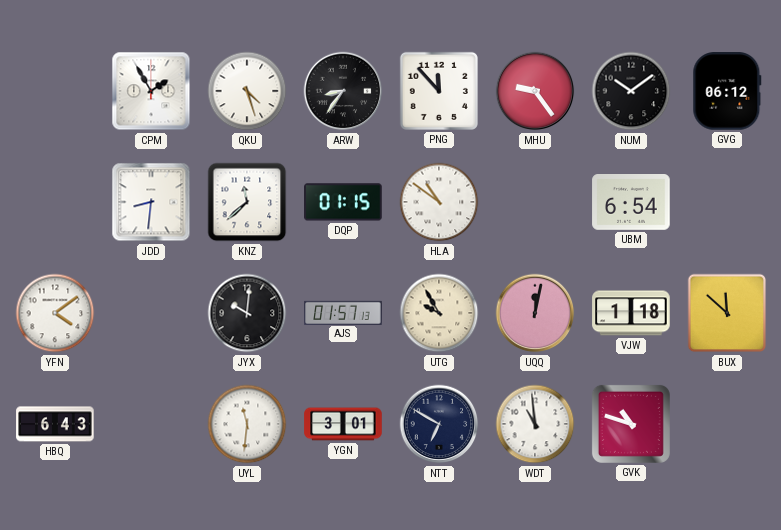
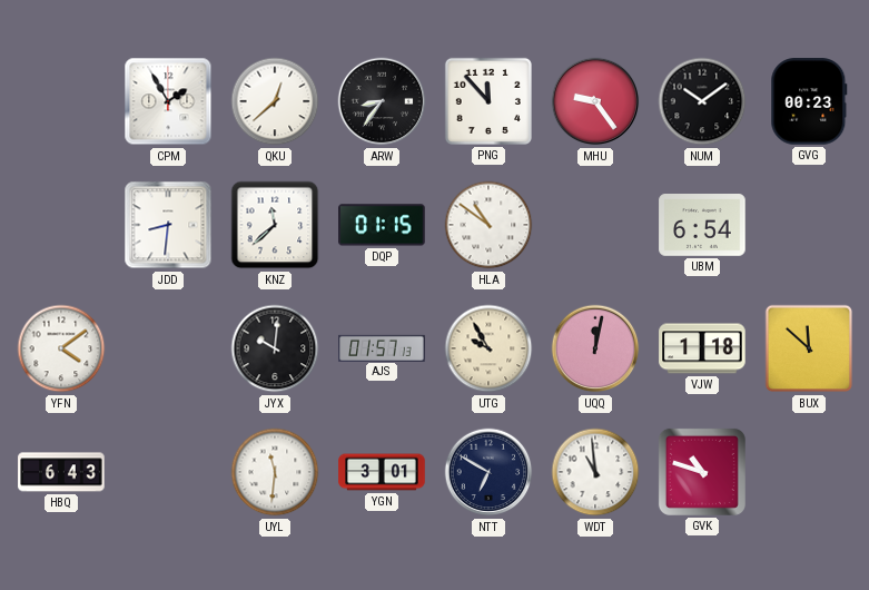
QKU: 4:27 -> 12:38 (275, 101)
GVG: 06:12 -> 00:23 (809, 101)
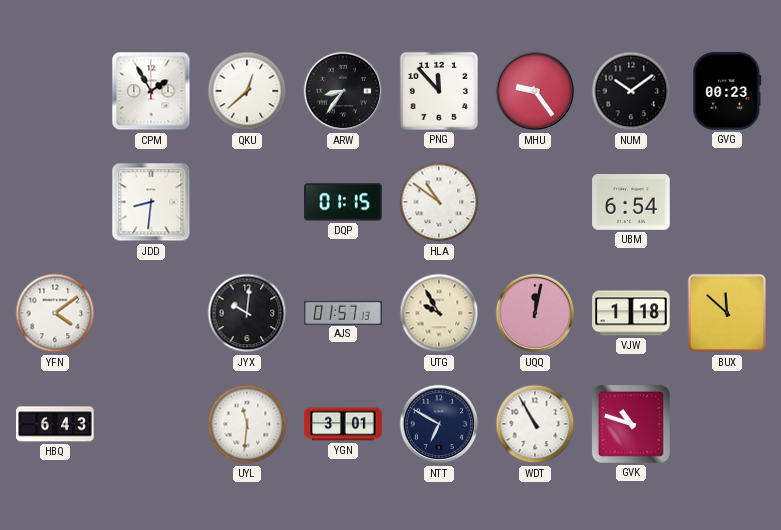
KNZ: 11:38 -> none (275, 225)
WDT: 10:59 -> 10:55 (535, 424)
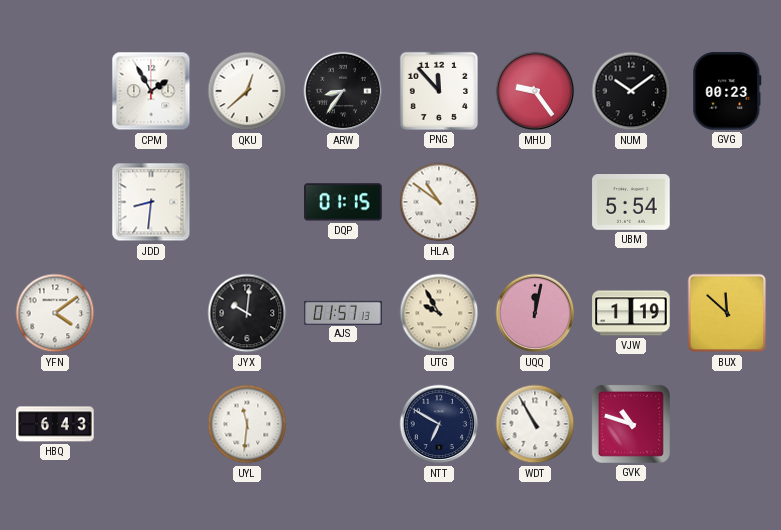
UBM: 6:54 -> 5:54 (631, 203)
VJW: 1:18 -> 1:19 (631, 313)
YGN: 3:01 -> none (343, 424)
